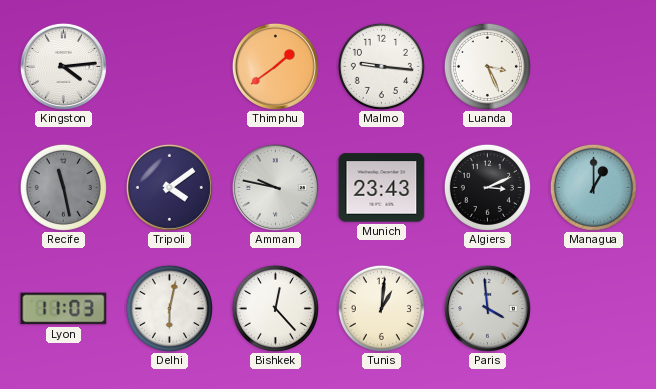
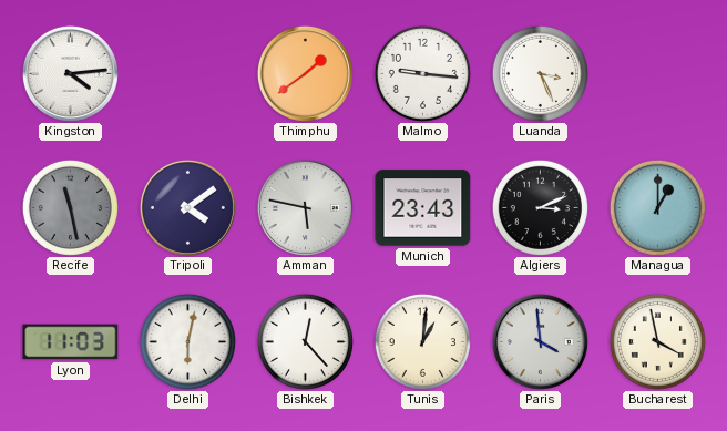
Amman: 9:47 -> 5:47 (305, 207)
Bucharest: none -> 3:58 (657, 341)
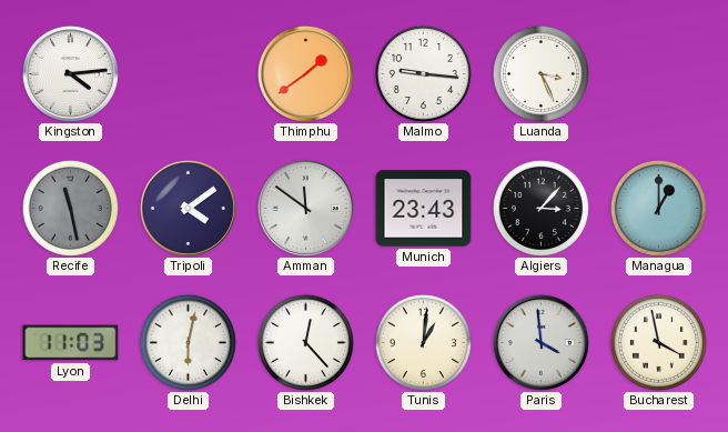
Amman: 5:47 -> 11:51 (305, 208)
Algiers: 3:11 -> 3:07 (540, 208)
